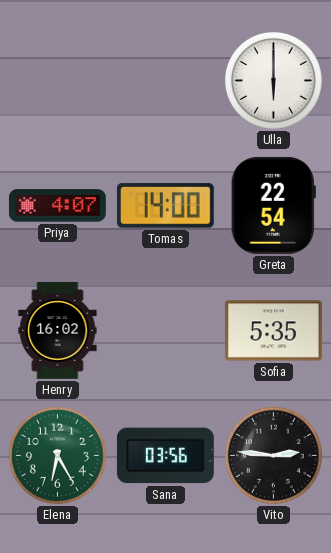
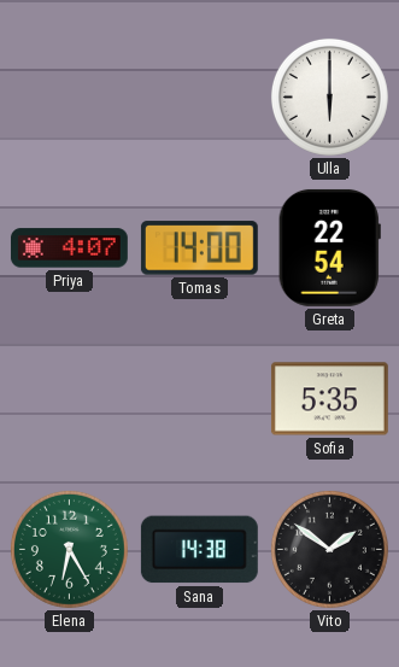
Henry: 16:02 -> none (58, 330)
Sana: 03:56 -> 14:38 (199, 550)
Vito: 2:46 -> 1:51 (329, 549)
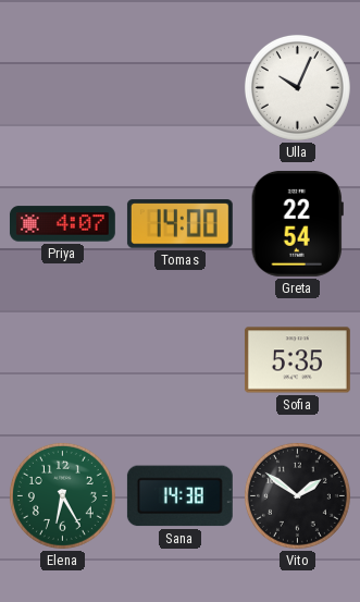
Ulla: 6:00 -> 10:04 (297, 87)
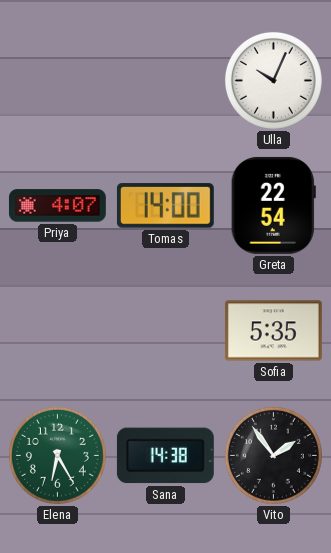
Vito: 1:51 -> 1:54 (273, 455)
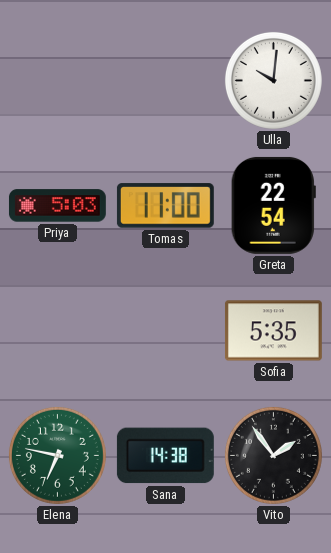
Ulla: 10:04 -> 10:01 (273, 80)
Priya: 4:07 -> 5:03 (57, 206)
Tomas: 14:00 -> 11:00 (165, 206)
Elena: 6:25 -> 6:47 (57, 455)
